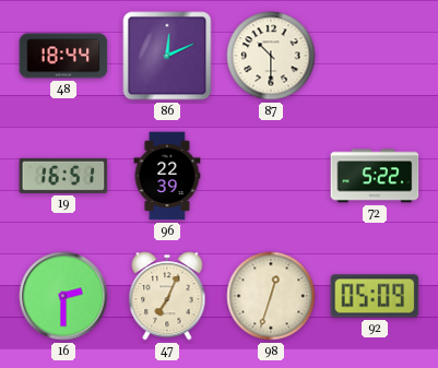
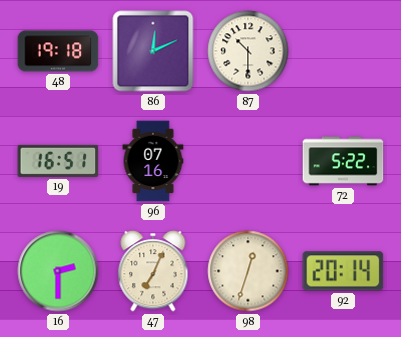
48: 18:44 -> 19:18 (58, 51)
96: 22:39 -> 07:16 (153, 161)
92: 05:09 -> 20:14 (343, 271)
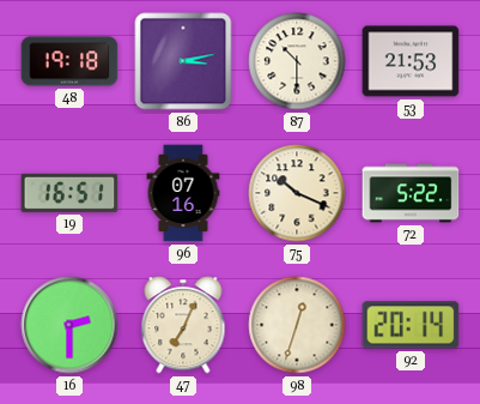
86: 12:11 -> 3:13 (183, 61)
53: none -> 21:53 (411, 61)
75: none -> 10:19 (297, 193)
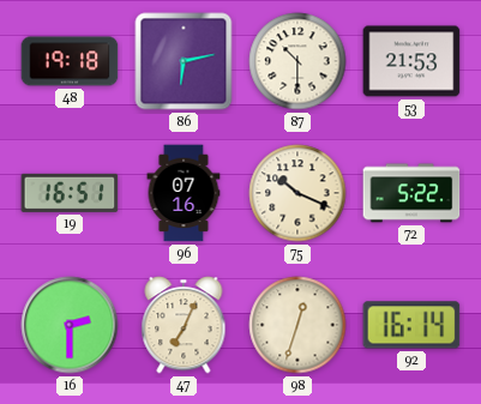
86: 3:13 -> 6:13 (184, 61)
92: 20:14 -> 16:14 (411, 325)
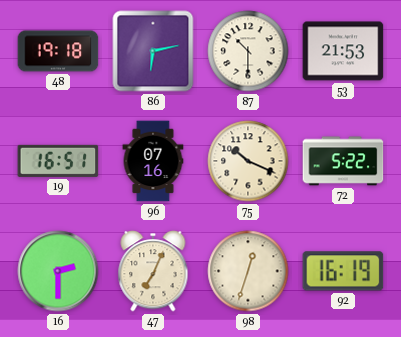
92: 16:14 -> 16:19 (343, 271)
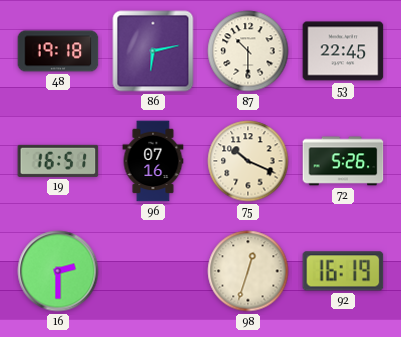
53: 21:53 -> 22:45 (343, 51)
72: 5:22 -> 5:26 (343, 161)
47: 7:04 -> none (153, 271)
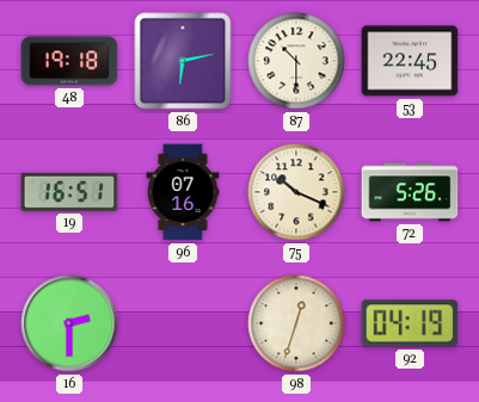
92: 16:19 -> 04:19 (410, 323)
